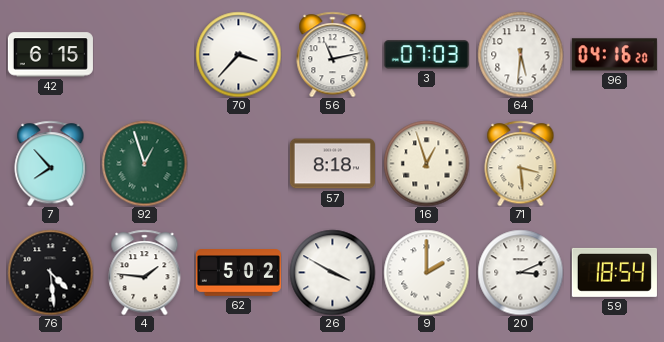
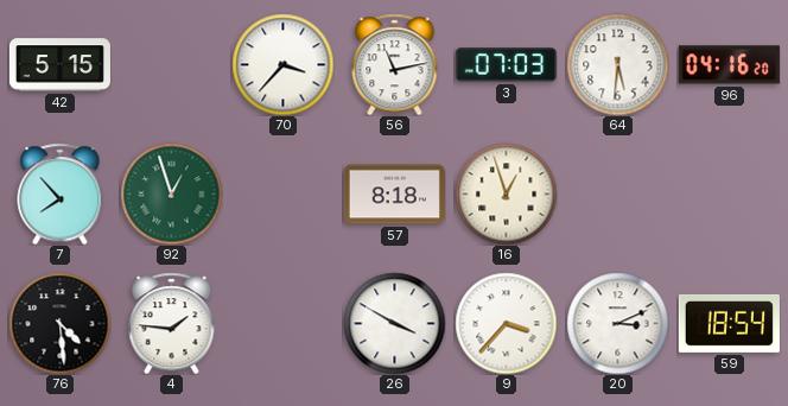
42: 6:15 -> 5:15 (59, 65)
71: 3:29 -> none (521, 163)
62: 5:02 -> none (238, 273)
9: 2:00 -> 3:37 (506, 323)
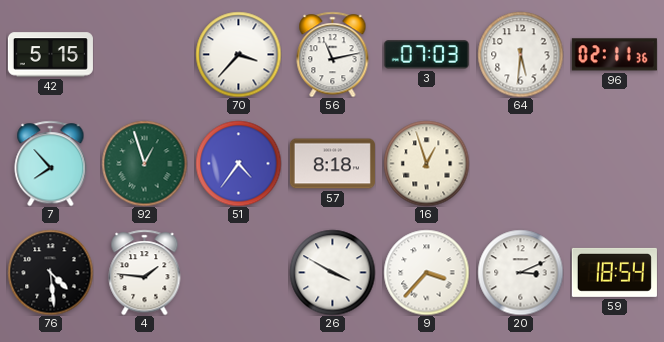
96: 04:16 -> 02:11 (614, 55)
51: none -> 4:36 (238, 163)
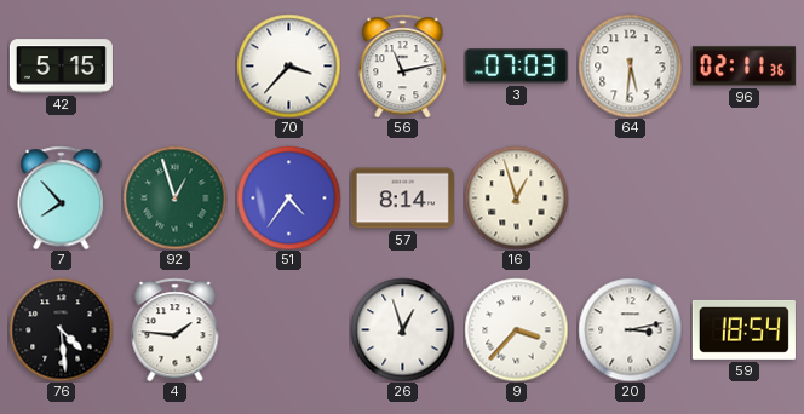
57: 8:18 -> 8:14 (402, 199)
26: 3:50 -> 12:57 (402, 329)
20: 3:11 -> 3:13 (630, 329)
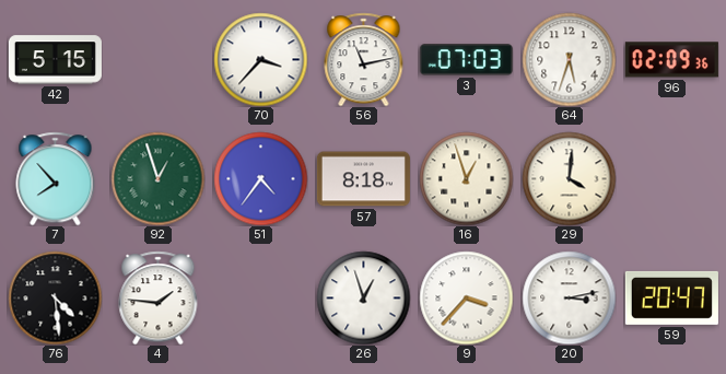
64: 5:31 -> 5:33 (569, 59)
96: 02:11 -> 02:09 (671, 60)
57: 8:14 -> 8:18 (363, 179)
29: none -> 4:01 (569, 178)
59: 18:54 -> 20:47 (671, 297)
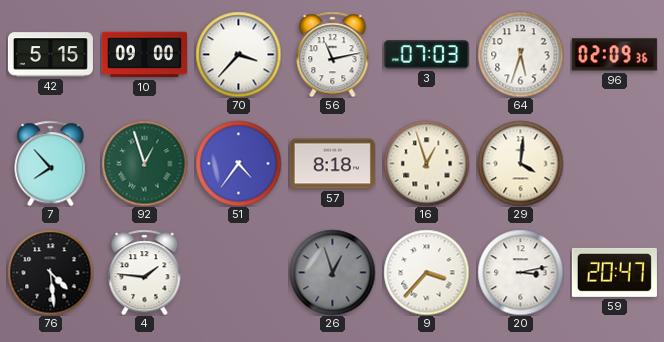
10: none -> 09:00 (144, 55)
26 dial: white -> grey (332, 272)
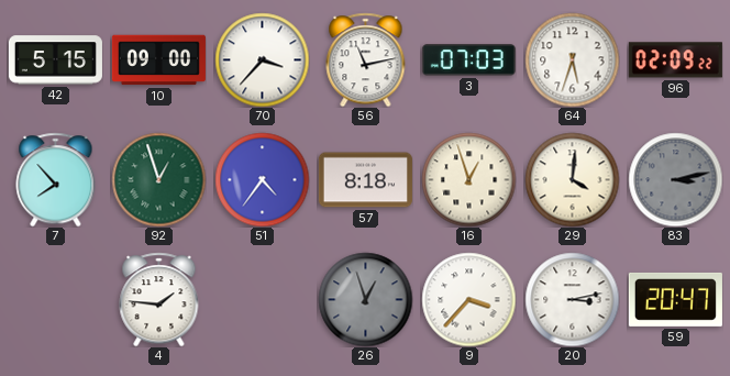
96: 02:09:36 -> 02:09:22 (675, 60)
83: none -> 3:13 (675, 179)
76: 4:29 -> none (50, 272)
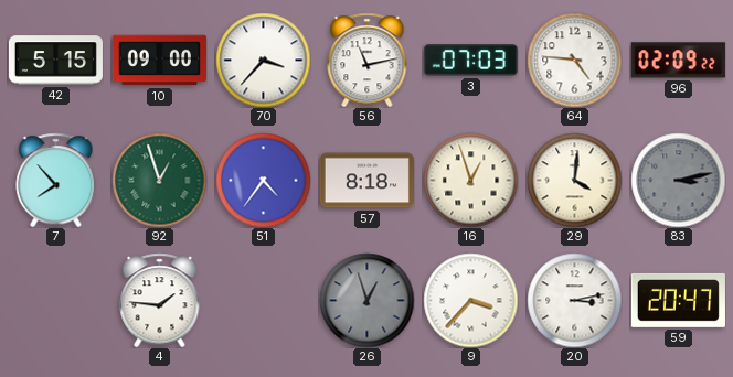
64: 5:33 -> 4:46 (574, 60)
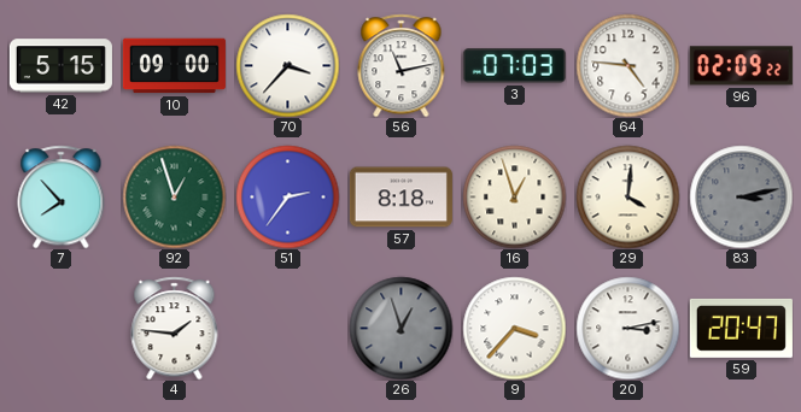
51: 4:36 -> 2:36 (287, 196)
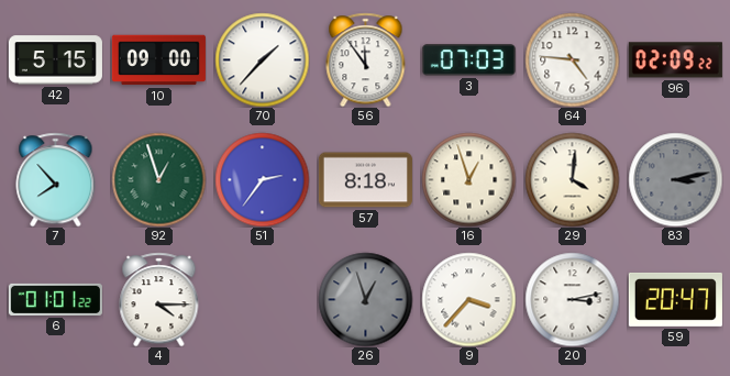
70: 3:37 -> 1:37 (262, 59)
56: 11:13 -> 11:54 (366, 59)
6: none -> 01:01 (55, 299)
4: 1:46 -> 4:15 (159, 299)
